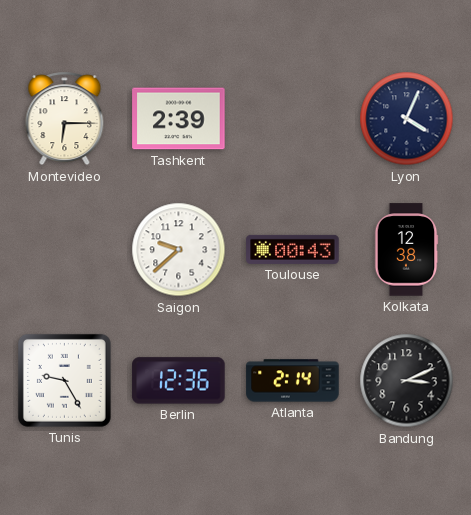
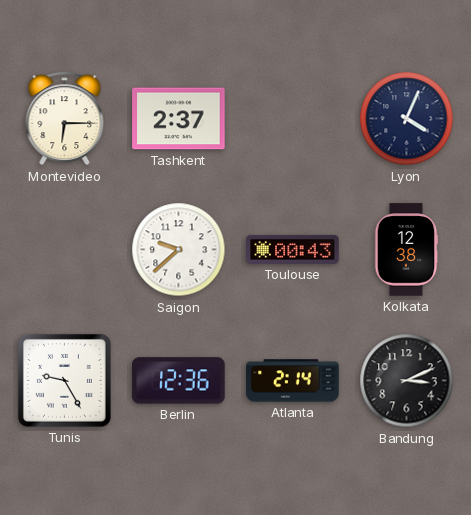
Tashkent: 2:39 -> 2:37 (179, 119)
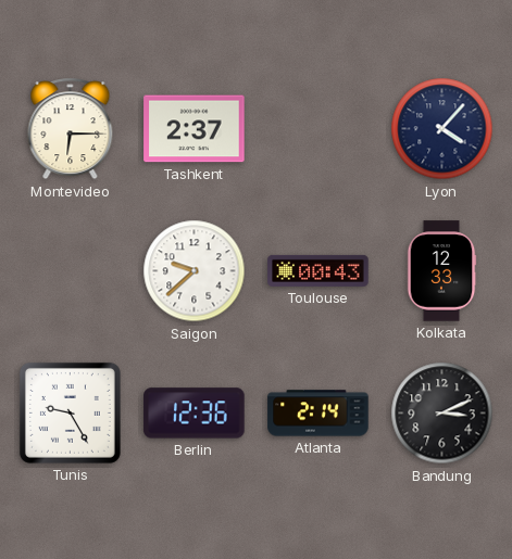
Lyon: 4:04 -> 4:07 (442, 129)
Kolkata: 12:38 -> 12:33 (441, 271)
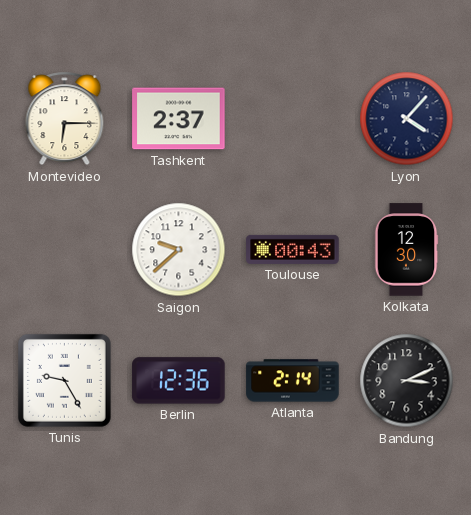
Kolkata: 12:33 -> 12:30 (406, 250)
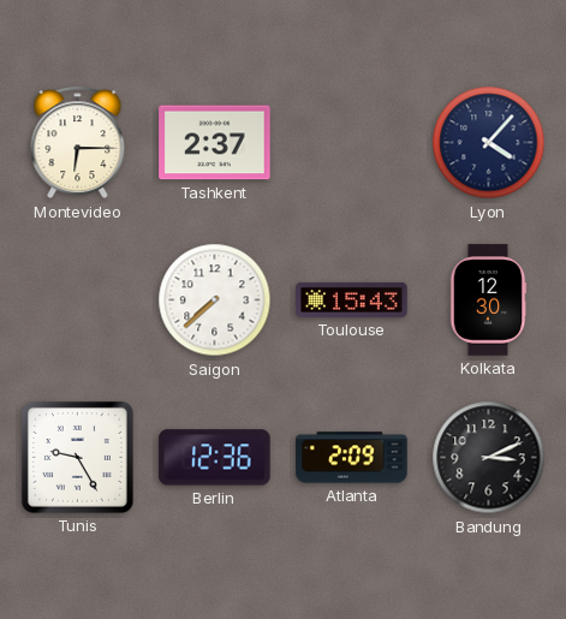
Saigon: 9:38 -> 7:38 (215, 300)
Toulouse: 00:43 -> 15:43 (352, 299)
Atlanta: 2:14 -> 2:09 (352, 458)
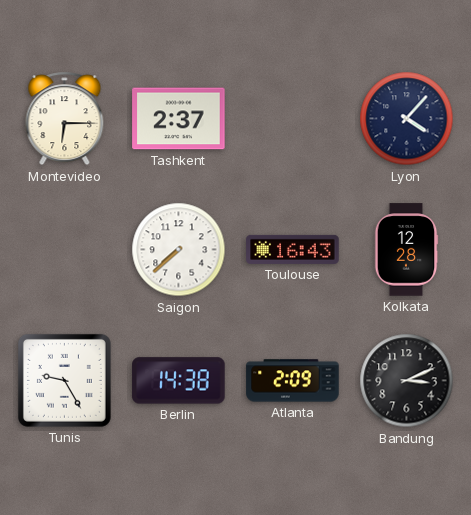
Toulouse: 15:43 -> 16:43 (293, 249)
Kolkata: 12:30 -> 12:28 (406, 250)
Berlin: 12:36 -> 14:38 (179, 381)
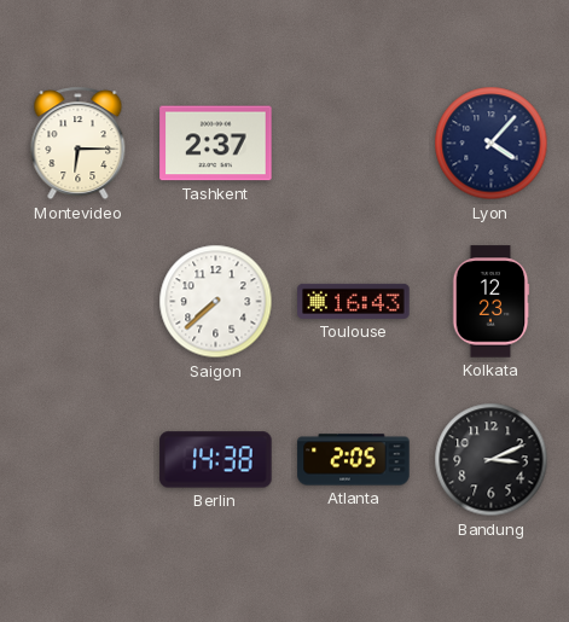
Kolkata: 12:28 -> 12:23 (490, 302)
Tunis: 9:25 -> none (64, 380)
Atlanta: 2:09 -> 2:05 (354, 460)
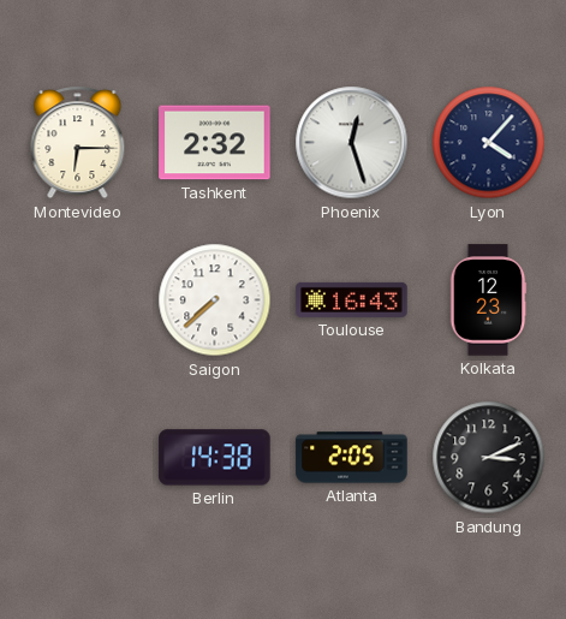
Tashkent: 2:37 -> 2:32 (215, 143)
Phoenix: none -> 12:27 (352, 143)
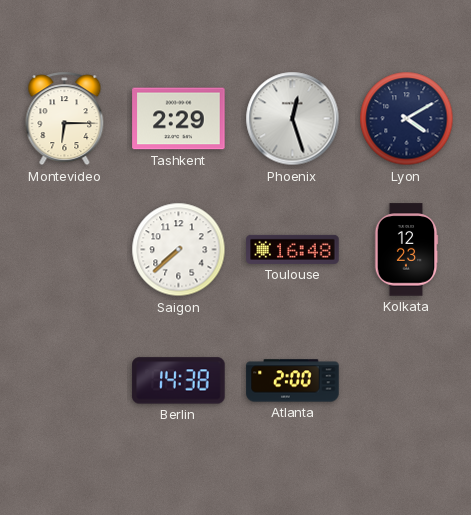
Tashkent: 2:32 -> 2:29 (179, 119)
Lyon: 4:07 -> 4:10 (407, 119)
Toulouse: 16:43 -> 16:48 (293, 249)
Atlanta: 2:05 -> 2:00 (293, 381)
Bandung: 3:11 -> none (489, 458)
